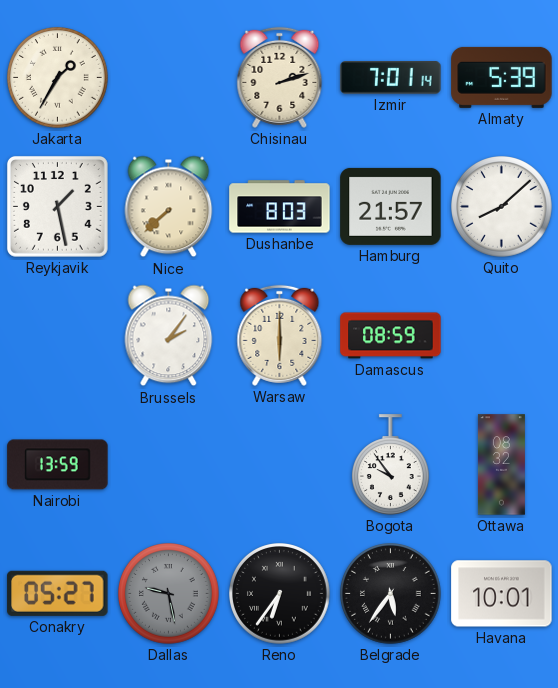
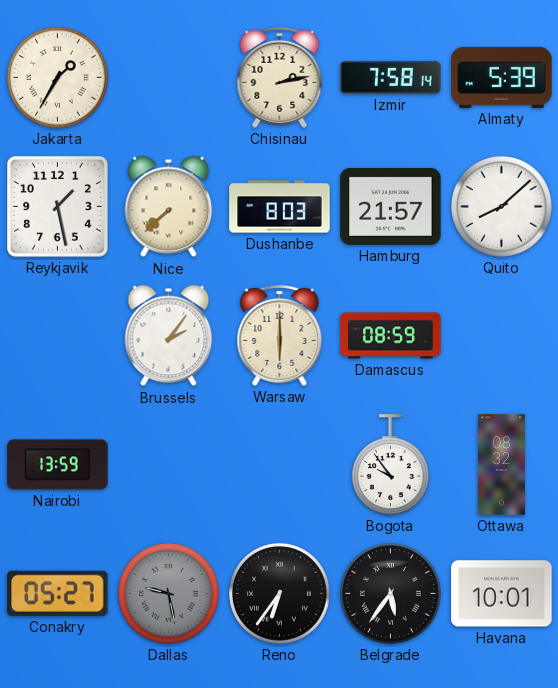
Chisinau: 2:12 -> 2:13 (280, 77)
Izmir: 7:01 -> 7:58 (391, 78)
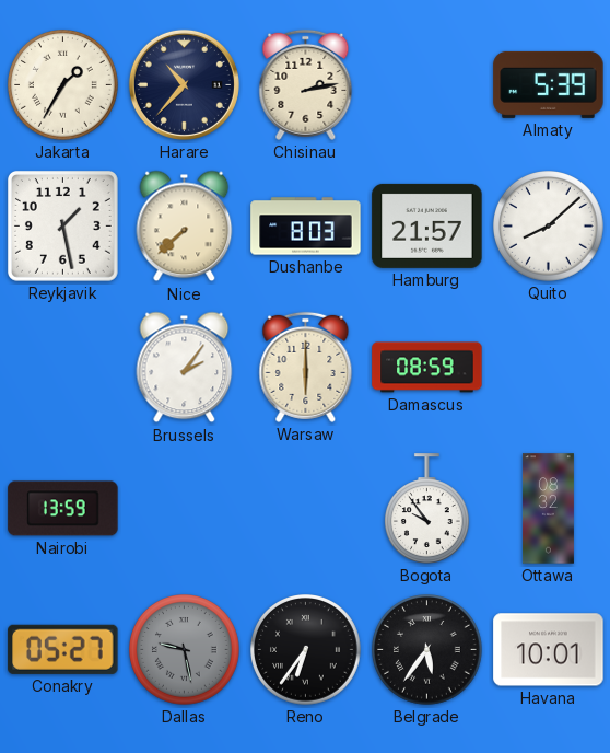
Harare: none -> 10:37 (184, 84)
Izmir: 7:58 -> none (391, 78)
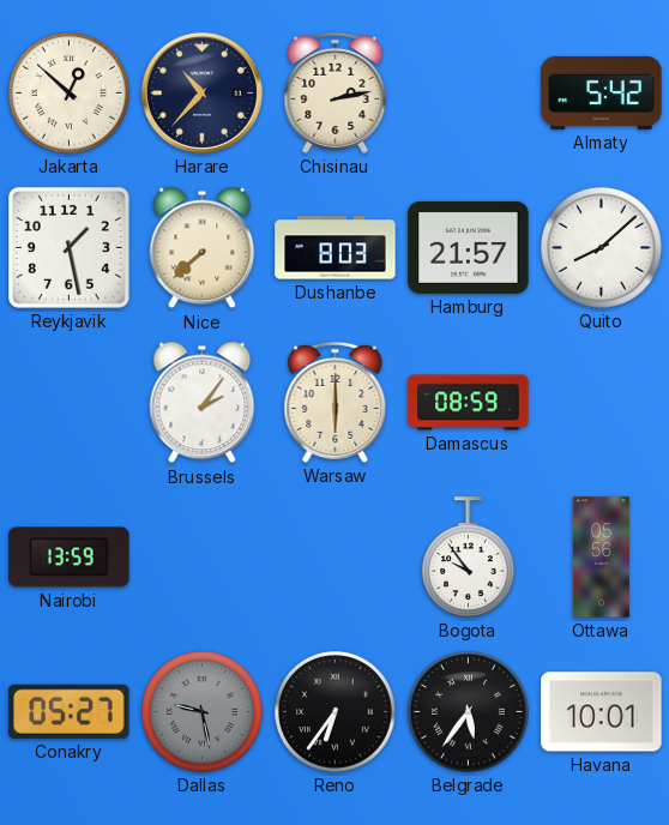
Jakarta: 1:35 -> 12:52 (70, 94)
Almaty: 5:39 -> 5:42 (602, 92)
Ottawa: 08:32 -> 05:56 (601, 558)
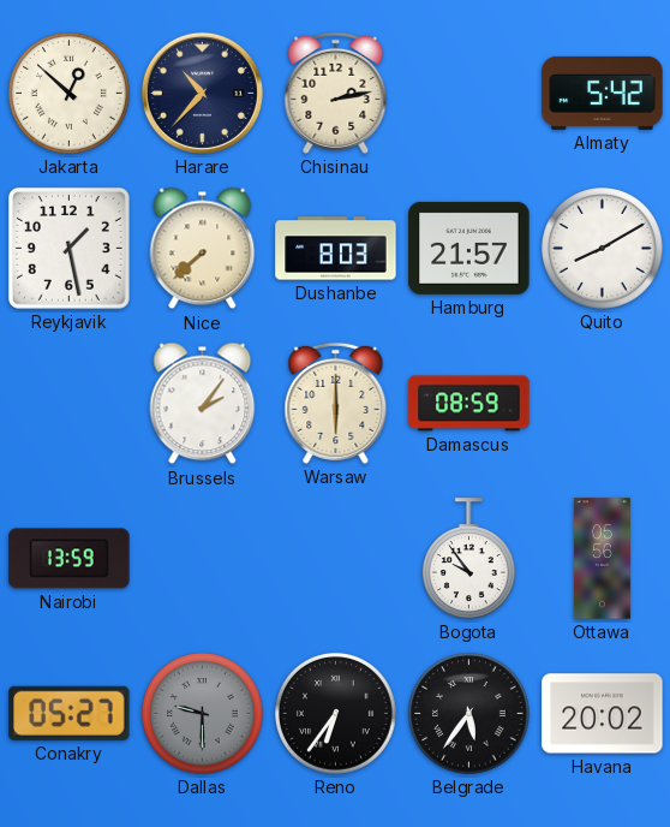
Quito: 8:08 -> 8:10 (603, 249)
Dallas: 9:28 -> 9:30 (203, 714)
Havana: 10:01 -> 20:02 (603, 714)
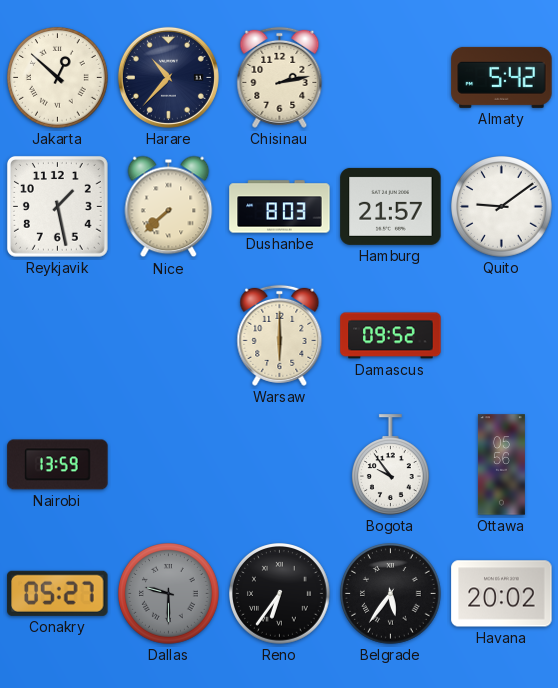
Quito: 8:10 -> 9:09 (502, 207)
Brussels: 2:06 -> none (203, 404)
Damascus: 08:59 -> 09:52 (391, 336)
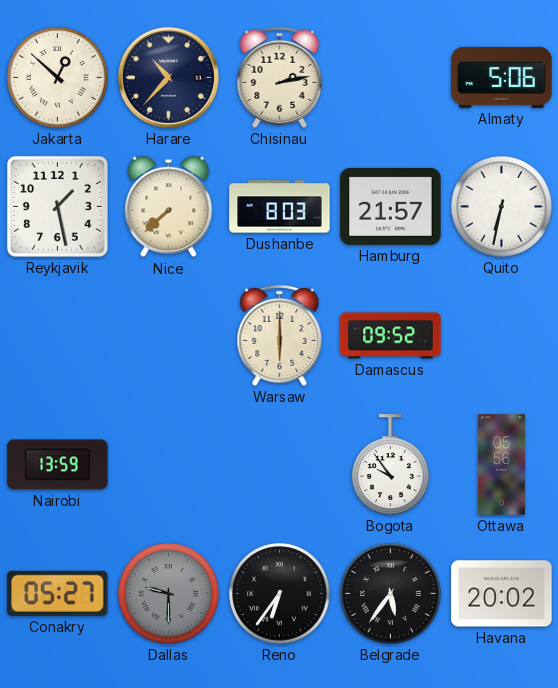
Almaty: 5:42 -> 5:06 (502, 77)
Quito: 9:09 -> 6:32 (502, 207)
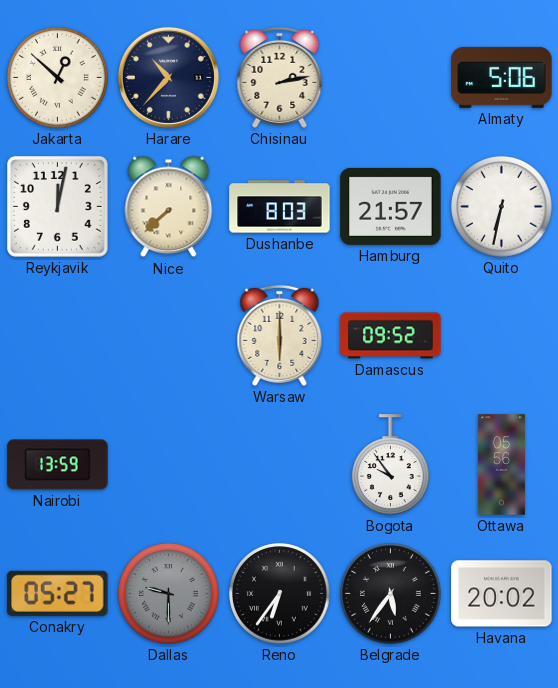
Reykjavik: 1:28 -> 12:02 (57, 206)
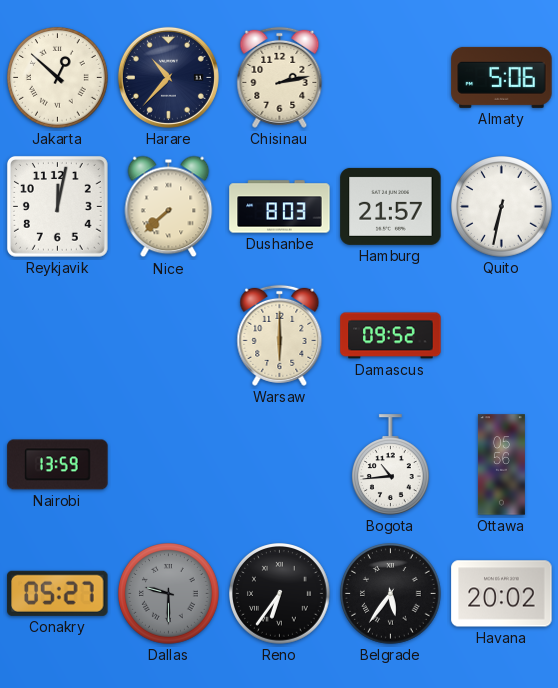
Bogota: 9:54 -> 10:44 (390, 465)
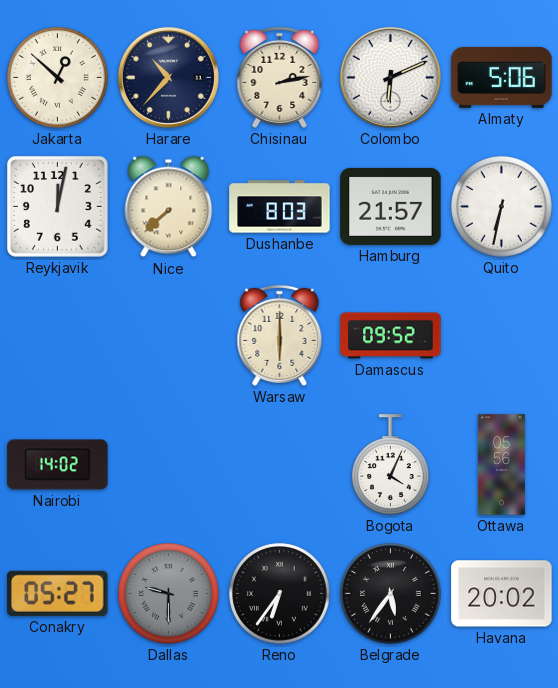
Colombo: none -> 6:11 (390, 77)
Nairobi: 13:59 -> 14:02 (58, 465)
Bogota: 10:44 -> 4:04 (390, 465)
